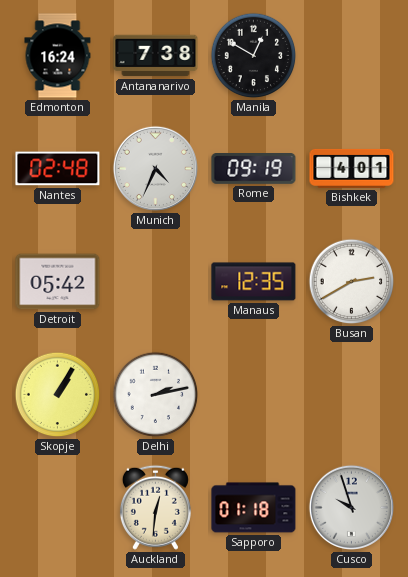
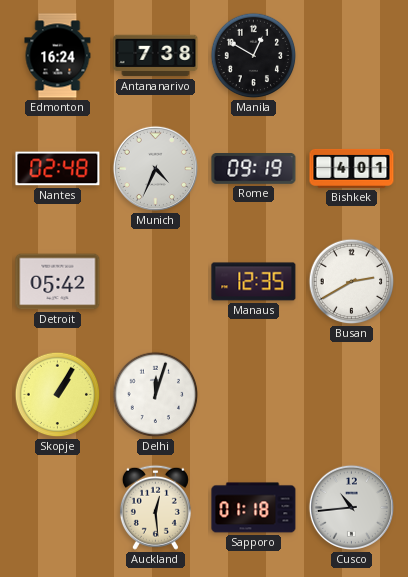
Delhi: 2:13 -> 12:03 (156, 395)
Auckland: 12:31 -> 12:29 (155, 507)
Cusco: 9:57 -> 10:44 (351, 507)
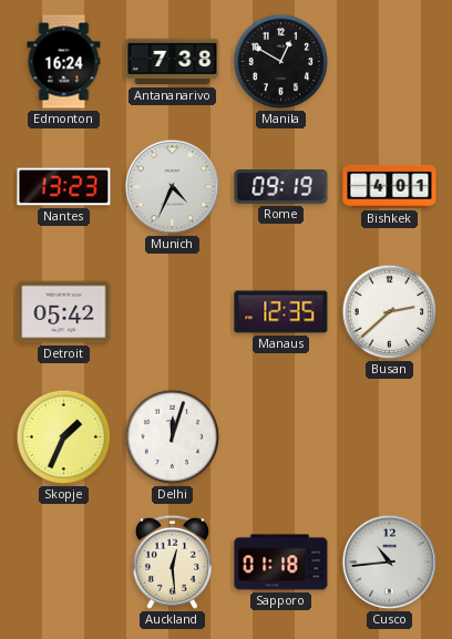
Nantes: 02:48 -> 13:23 (64, 187)
Busan: 2:40 -> 2:38 (390, 312)
Skopje: 1:05 -> 1:34 (64, 437)
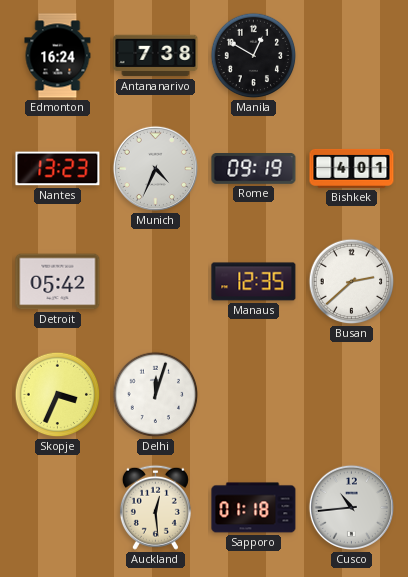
Skopje: 1:34 -> 3:34 (58, 395)
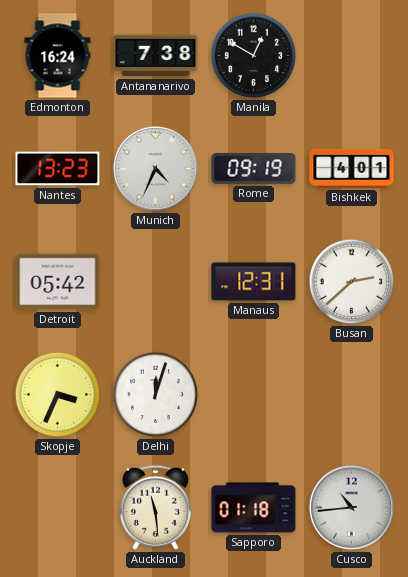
Manaus: 12:35 -> 12:31 (254, 282)
Auckland: 12:29 -> 11:29 (155, 507)
